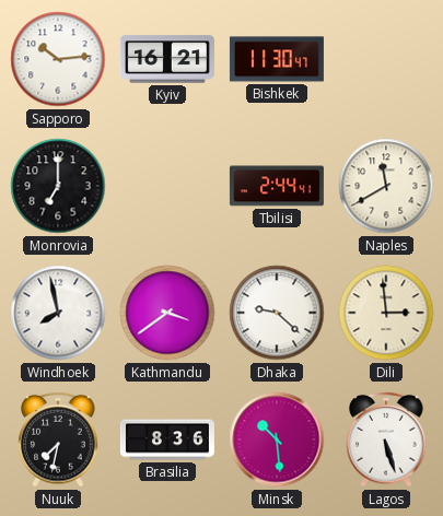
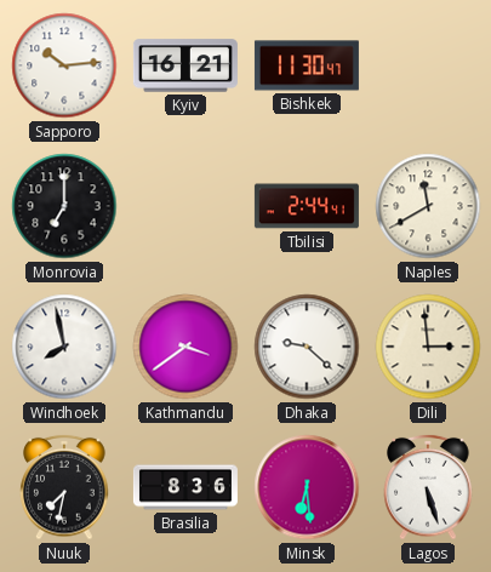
Minsk: 10:29 -> 6:29 (307, 487)
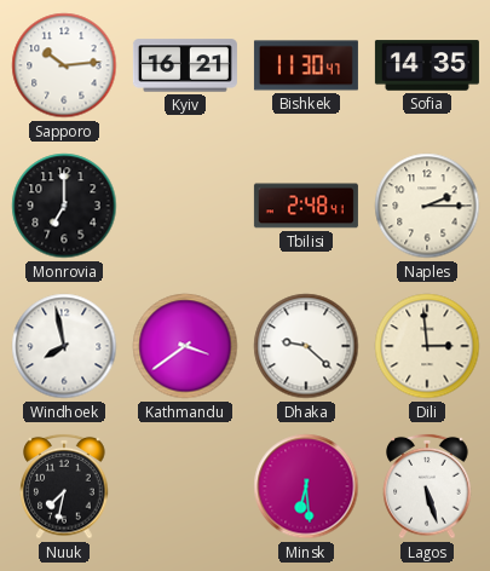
Sofia: none -> 14:35 (427, 65)
Tbilisi: 2:44 -> 2:48 (306, 206)
Naples: 11:40 -> 2:15 (427, 206)
Brasilia: 8:36 -> none (185, 487)
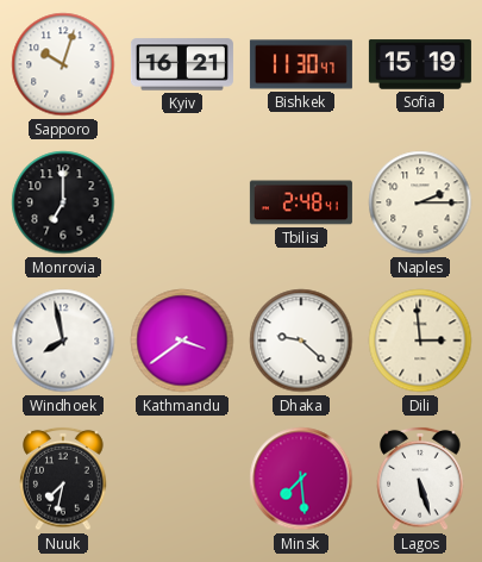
Sapporo: 10:14 -> 10:03 (63, 64)
Sofia: 14:35 -> 15:19 (420, 64)
Minsk: 6:29 -> 7:29 (301, 479)
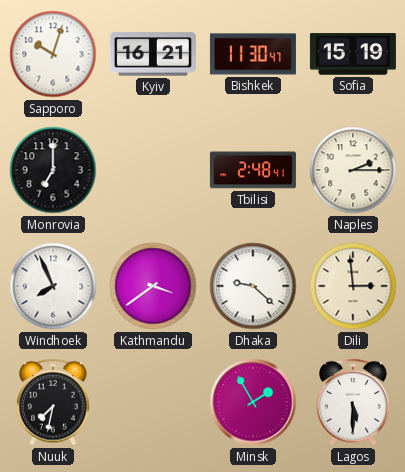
Windhoek: 7:58 -> 7:56 (53, 286)
Minsk: 7:29 -> 1:55 (253, 402)
Lagos: 5:27 -> 5:30 (353, 402)
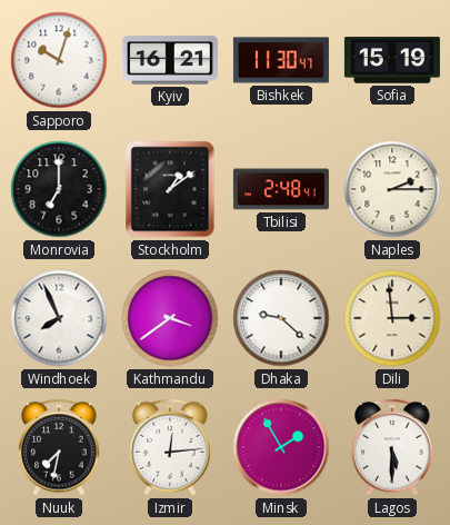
Stockholm: none -> 1:09 (170, 189)
Izmir: none -> 12:14 (170, 447)
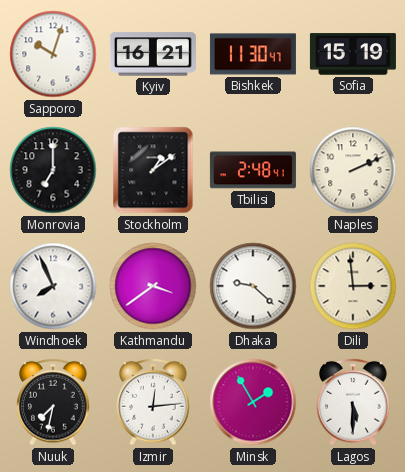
Naples: 2:15 -> 2:11 (353, 170)
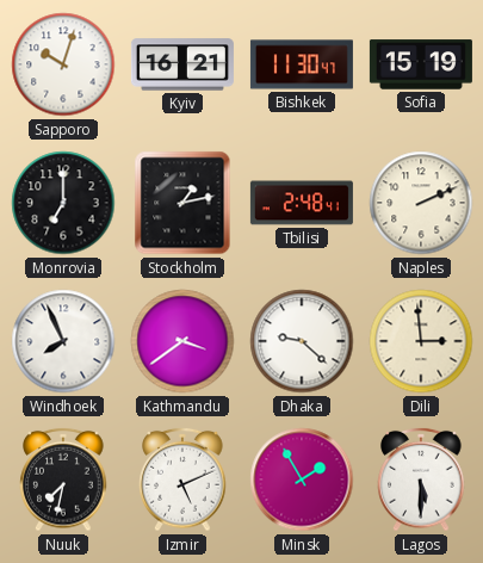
Stockholm: 1:09 -> 1:13 (182, 203)
Izmir: 12:14 -> 5:11 (182, 480)
